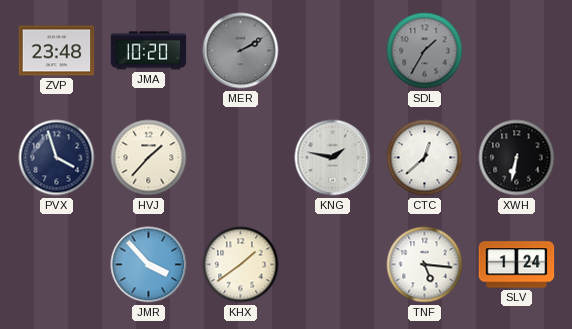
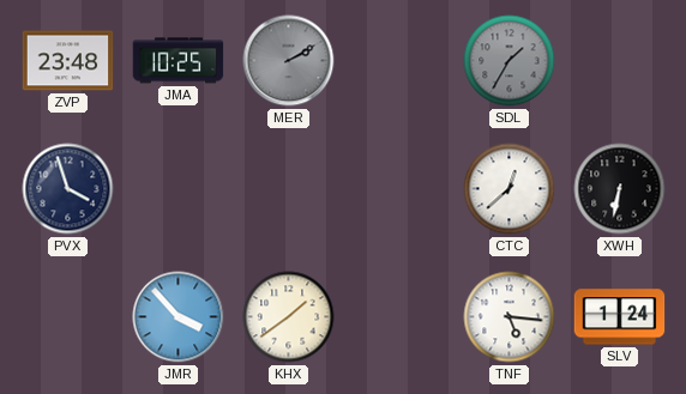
JMA: 10:20 -> 10:25 (179, 61)
HVJ: 1:37 -> none (149, 158)
KNG: 1:47 -> none (333, 158)
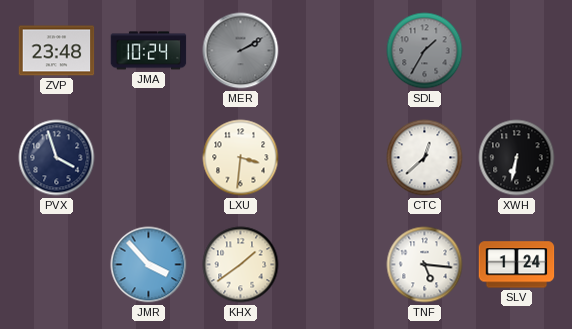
JMA: 10:25 -> 10:24 (149, 51)
LXU: none -> 3:31 (241, 158)
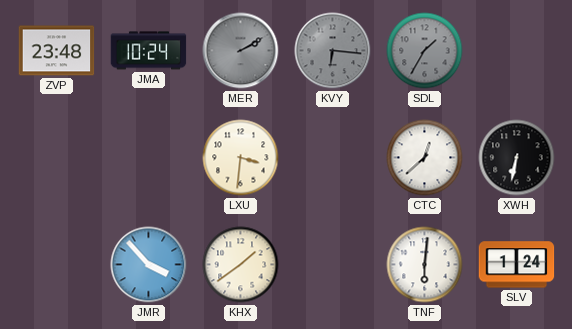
KVY: none -> 6:16 (333, 51)
PVX: 3:57 -> none (57, 158)
TNF: 5:16 -> 6:01 (425, 265)
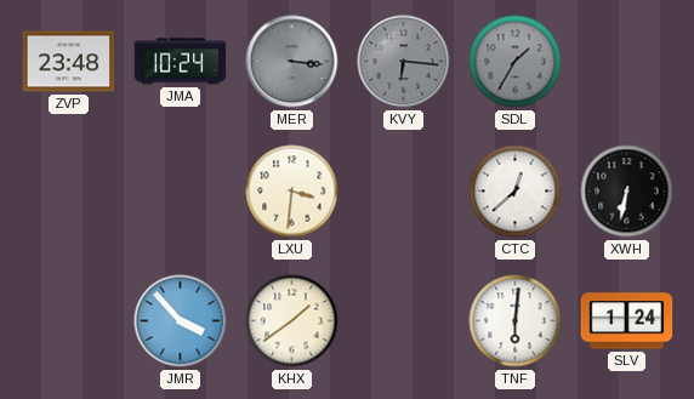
MER: 2:10 -> 3:16 (292, 62)
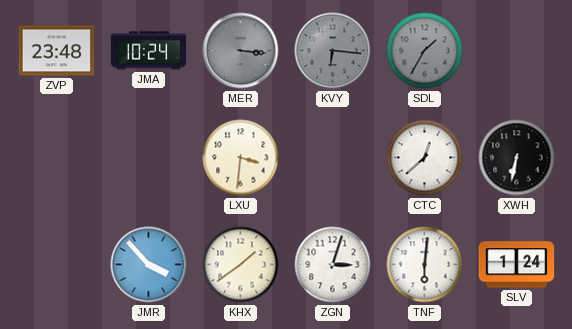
ZGN: none -> 3:03 (333, 265)
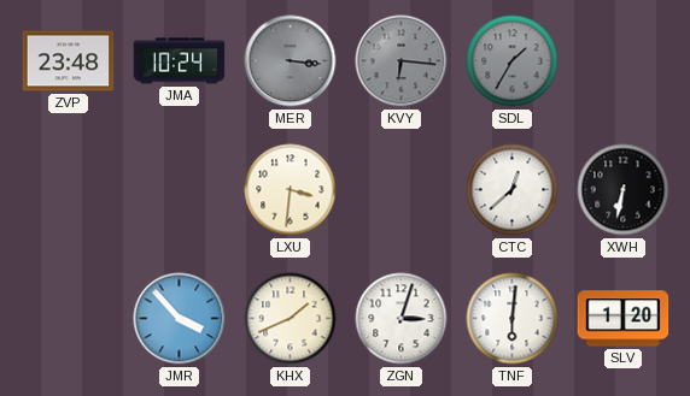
KHX: 1:39 -> 1:41 (291, 319)
SLV: 1:24 -> 1:20 (624, 319)
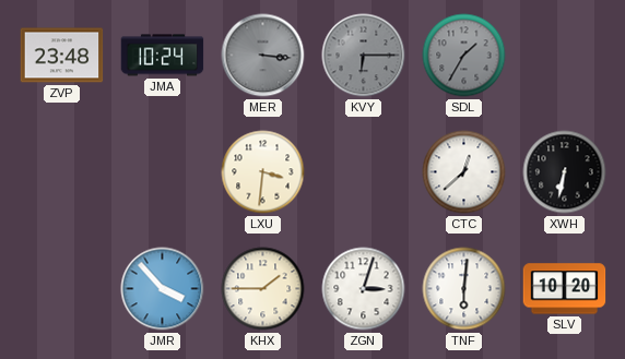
KVY: 6:16 -> 6:15 (364, 56)
KHX: 1:41 -> 1:45 (263, 289)
SLV: 1:20 -> 10:20 (565, 289)
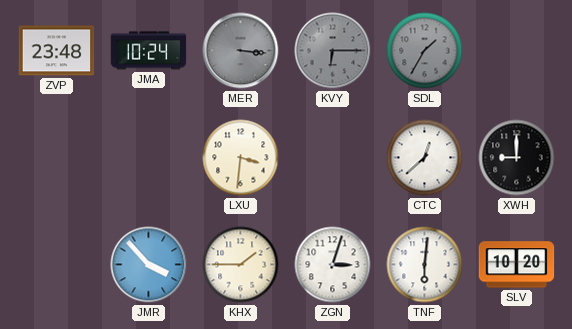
XWH: 6:32 -> 9:00 (517, 158)
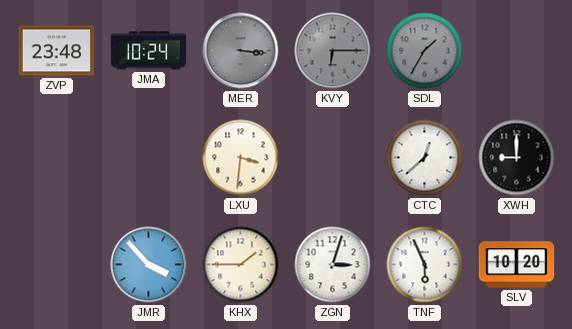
TNF: 6:01 -> 5:56 (425, 265)
